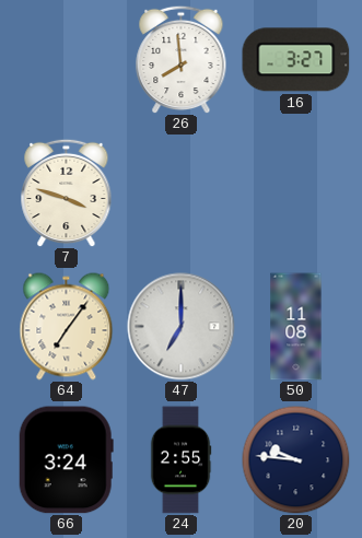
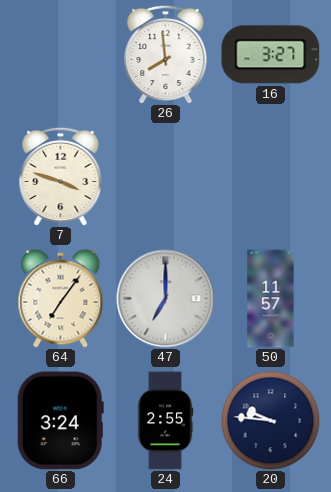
50: 11:08 -> 11:57 (271, 299)
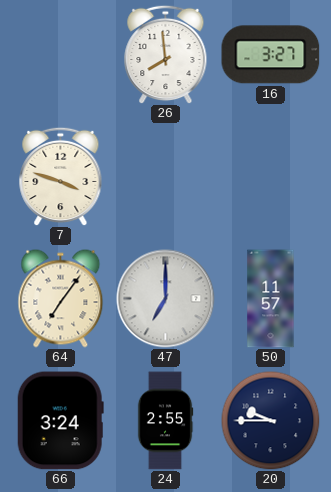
20: 9:46 -> 9:45 (271, 421)
